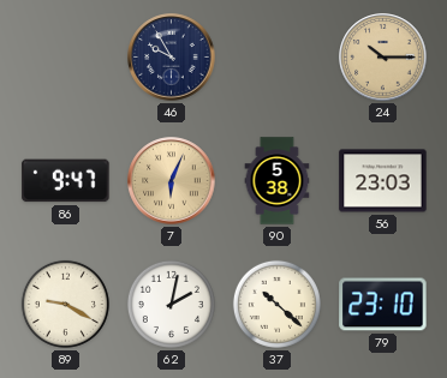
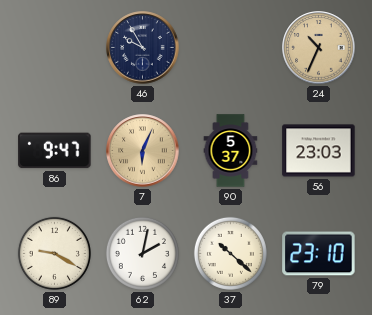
24: 10:15 -> 10:34 (319, 48)
90: 5:38 -> 5:37 (231, 151)
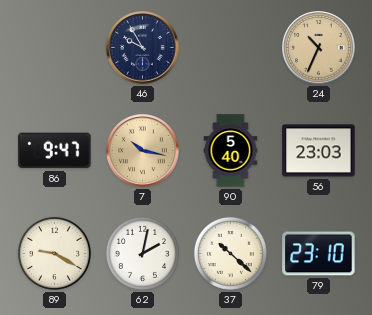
7: 6:04 -> 10:17 (143, 151)
90: 5:37 -> 5:40 (231, 151)
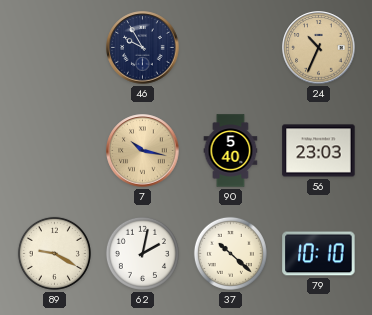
86: 9:47 -> none (55, 151)
79: 23:10 -> 10:10 (319, 254)
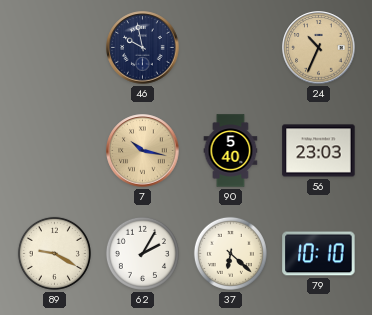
46: 9:55 -> 9:58 (143, 48)
62: 2:02 -> 2:05 (142, 253)
37: 10:22 -> 6:22 (230, 253)
